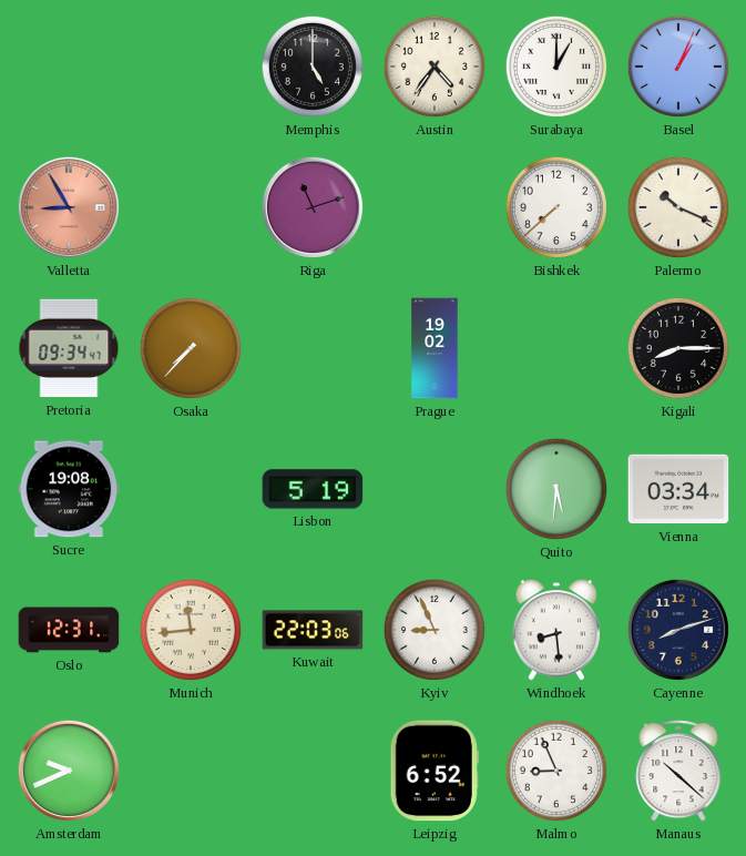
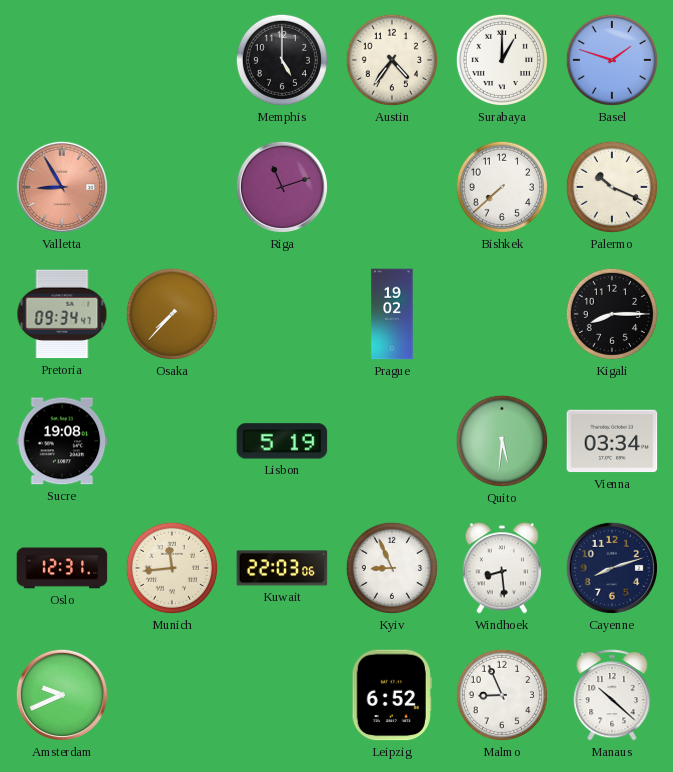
Basel: 1:04 -> 1:48 (612, 60)
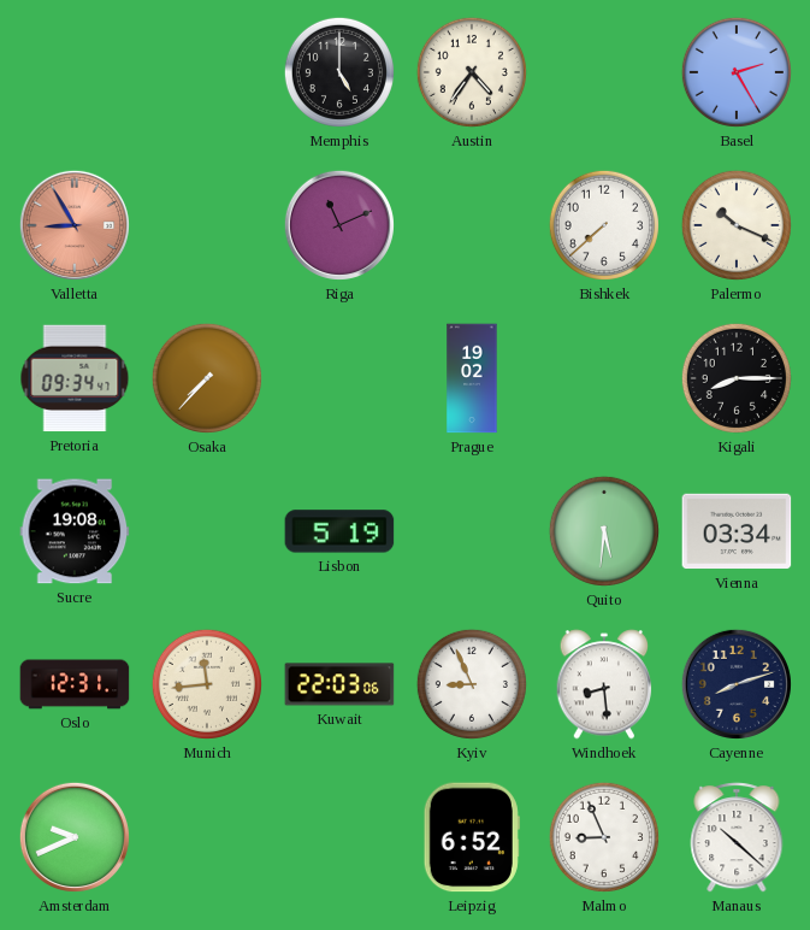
Surabaya: 1:00 -> none (502, 60)
Basel: 1:48 -> 2:25 (737, 72)
Riga: 11:12 -> 11:11 (339, 225)
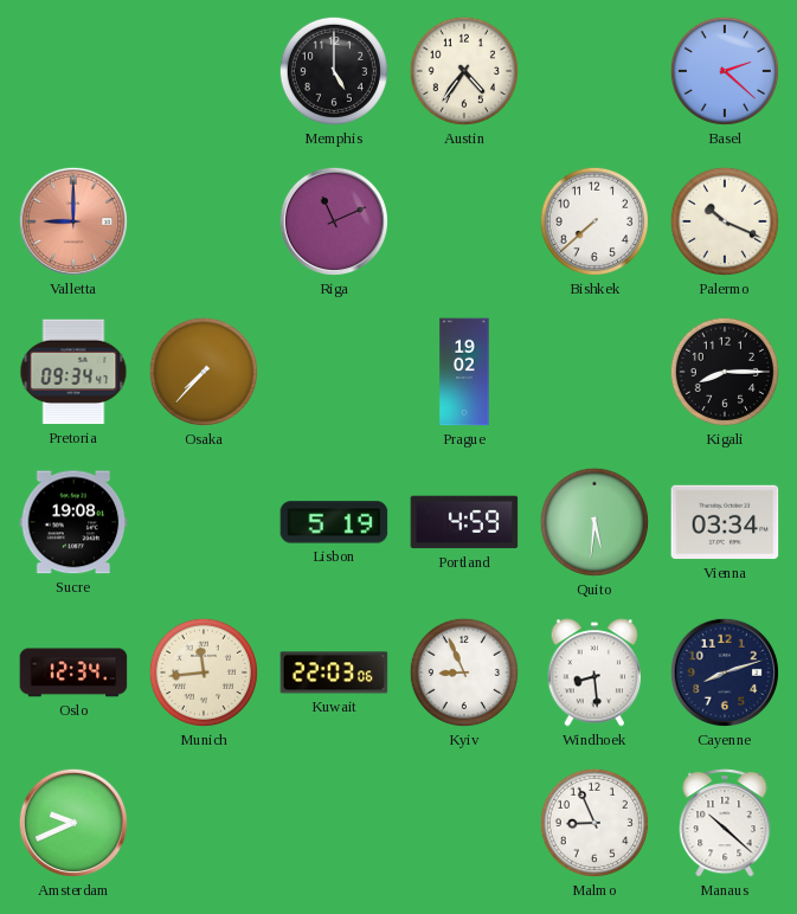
Basel: 2:25 -> 2:22 (725, 71)
Valletta: 8:55 -> 9:00 (73, 221)
Portland: none -> 4:59 (464, 522)
Oslo: 12:31 -> 12:34 (73, 672)
Leipzig: 6:52 -> none (472, 837)
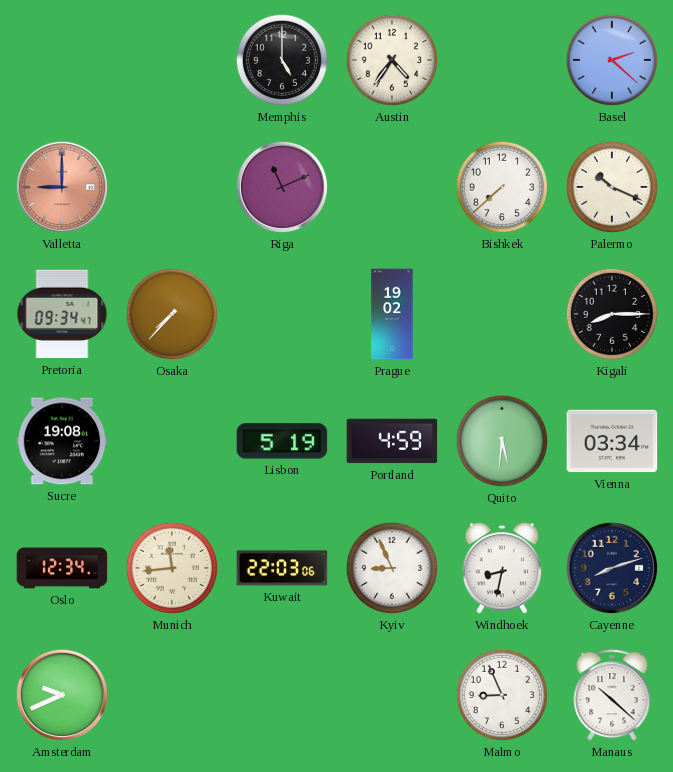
Windhoek: 8:29 -> 8:32 (502, 568)
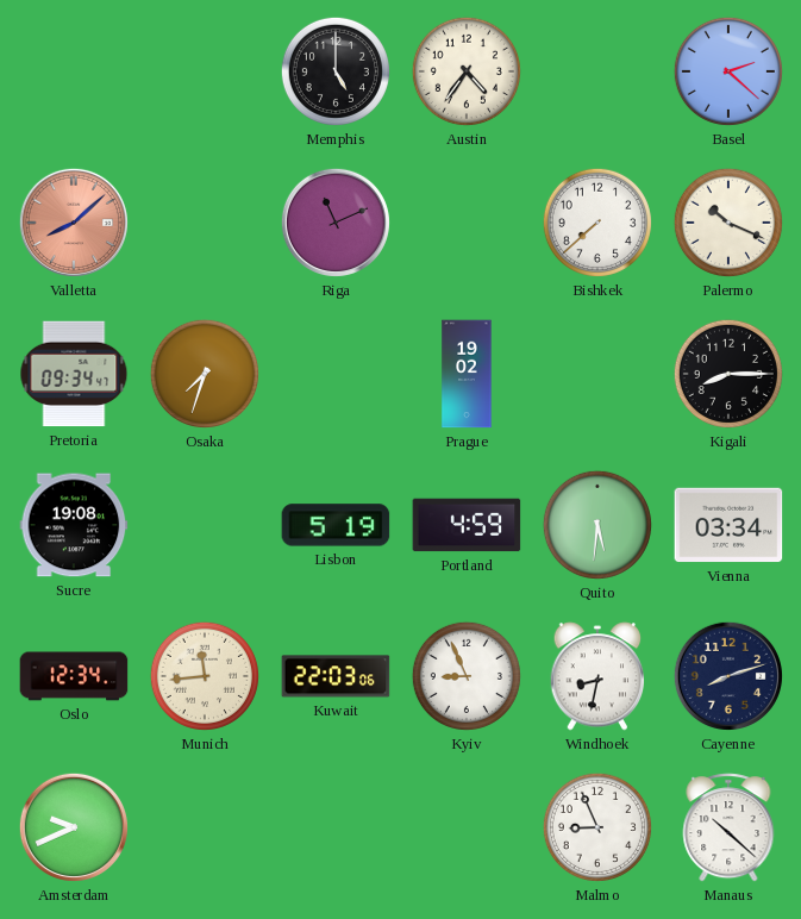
Valletta: 9:00 -> 8:08 (74, 223)
Osaka: 7:37 -> 7:33 (205, 374)
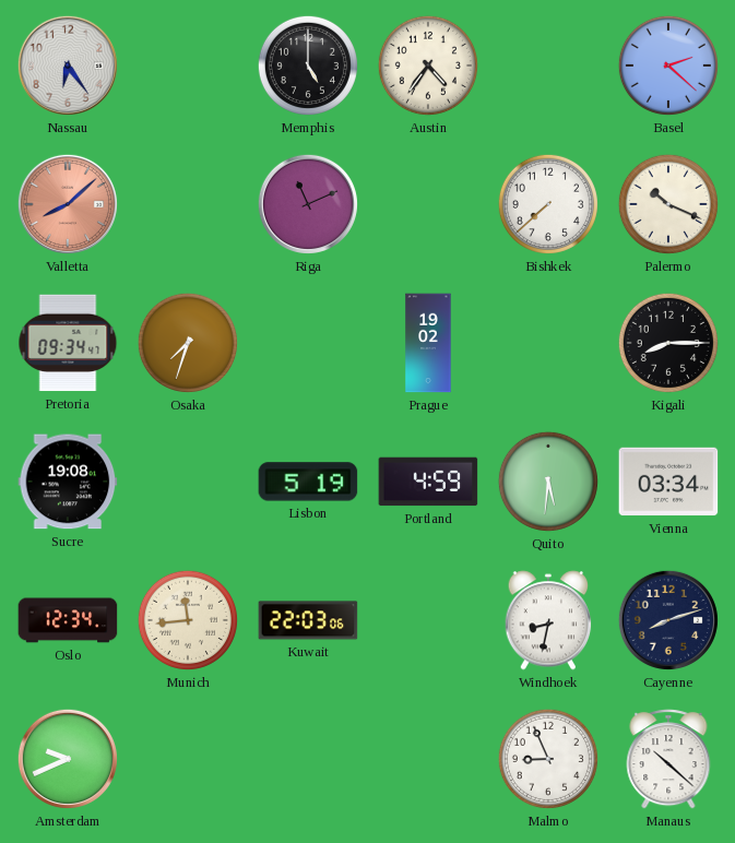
Nassau: none -> 6:24 (68, 66)
Kyiv: 8:56 -> none (467, 676)
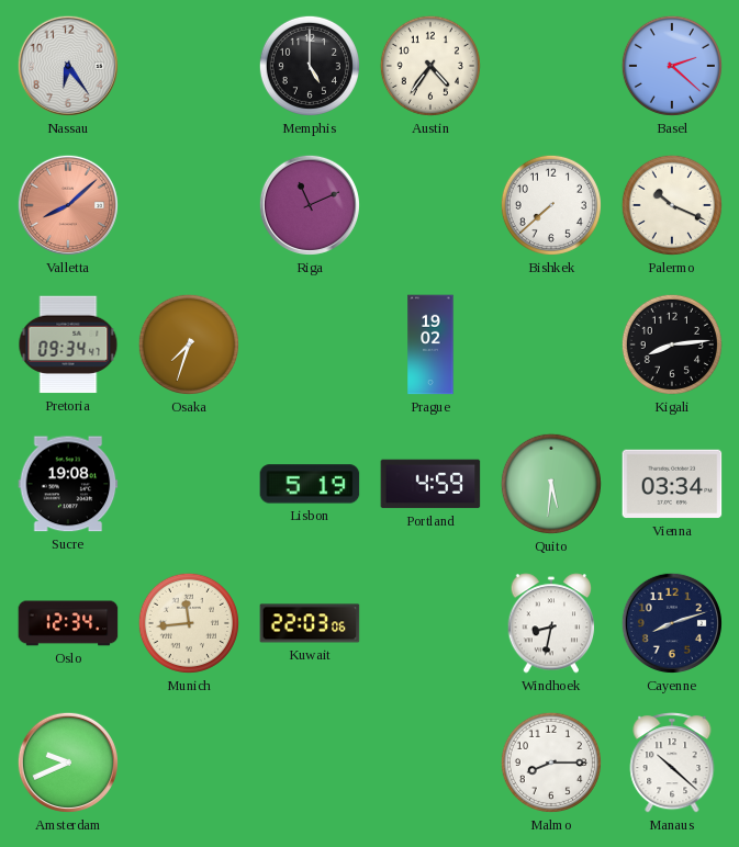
Kigali: 8:15 -> 8:14 (672, 345)
Malmo: 8:56 -> 8:15 (551, 763)
